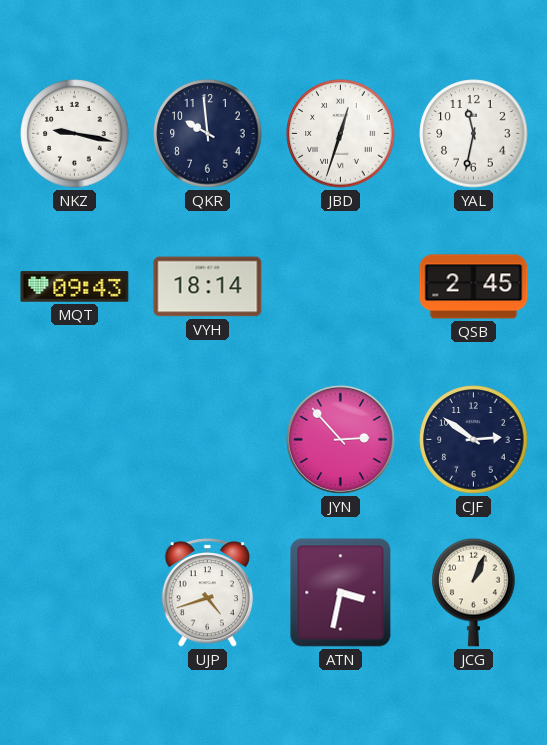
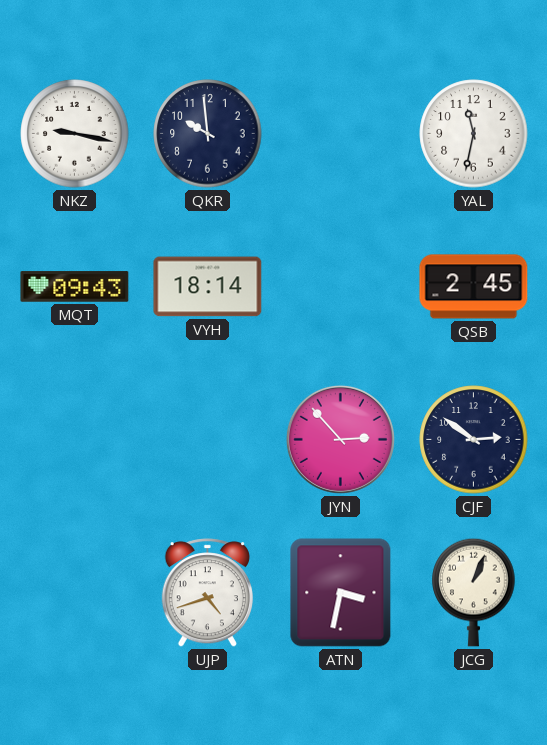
JBD: 12:33 -> none (341, 134)
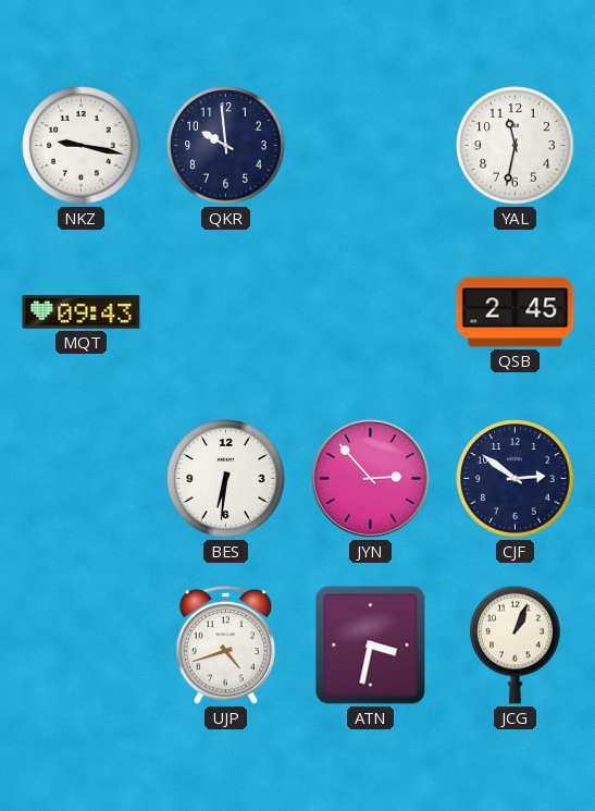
VYH: 18:14 -> none (208, 287)
BES: none -> 6:31 (226, 479)
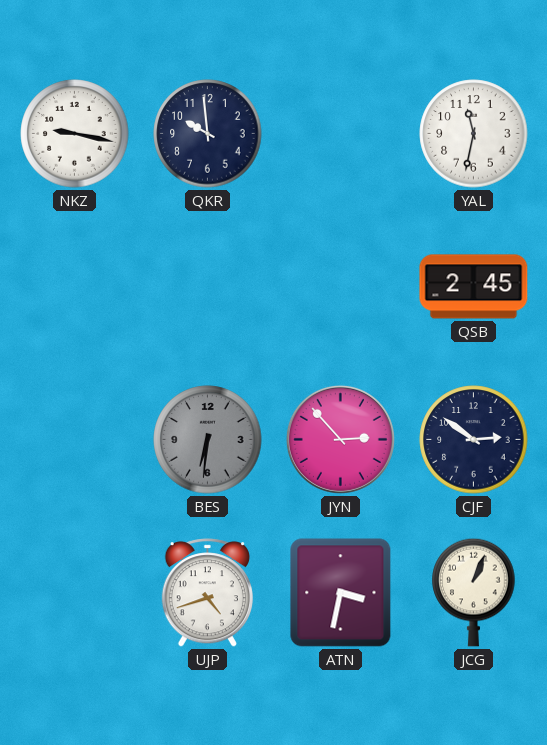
MQT: 09:43 -> none (82, 312)
BES dial: white -> grey (208, 440)
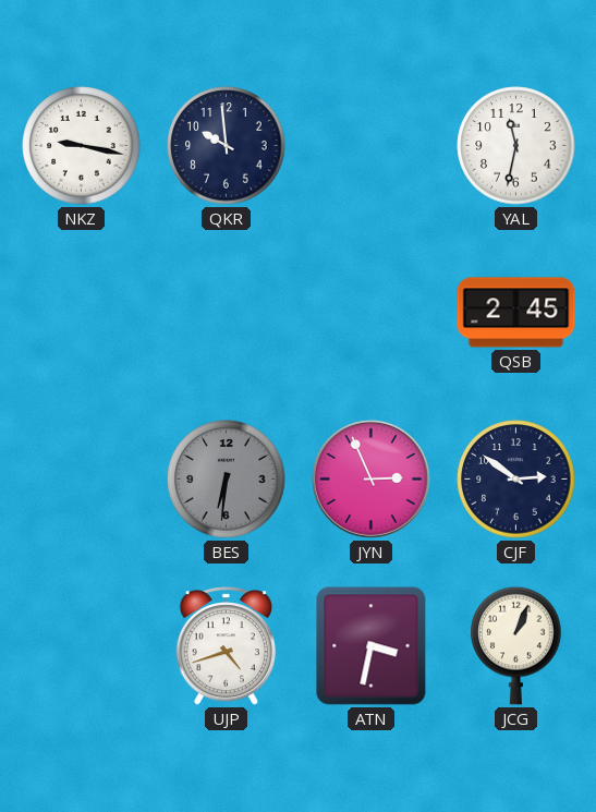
JYN: 2:53 -> 2:56 (370, 478)
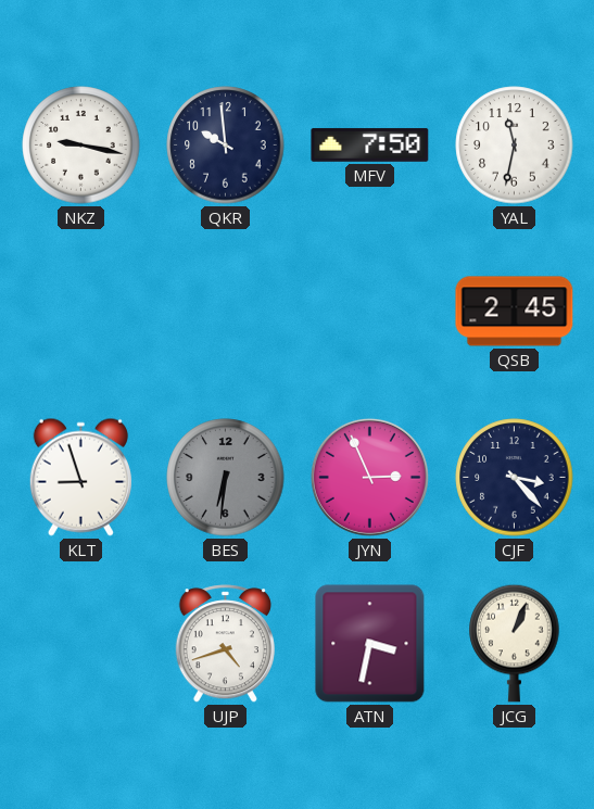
MFV: none -> 7:50 (370, 144)
KLT: none -> 8:57 (80, 477)
CJF: 2:51 -> 3:23 (515, 478)
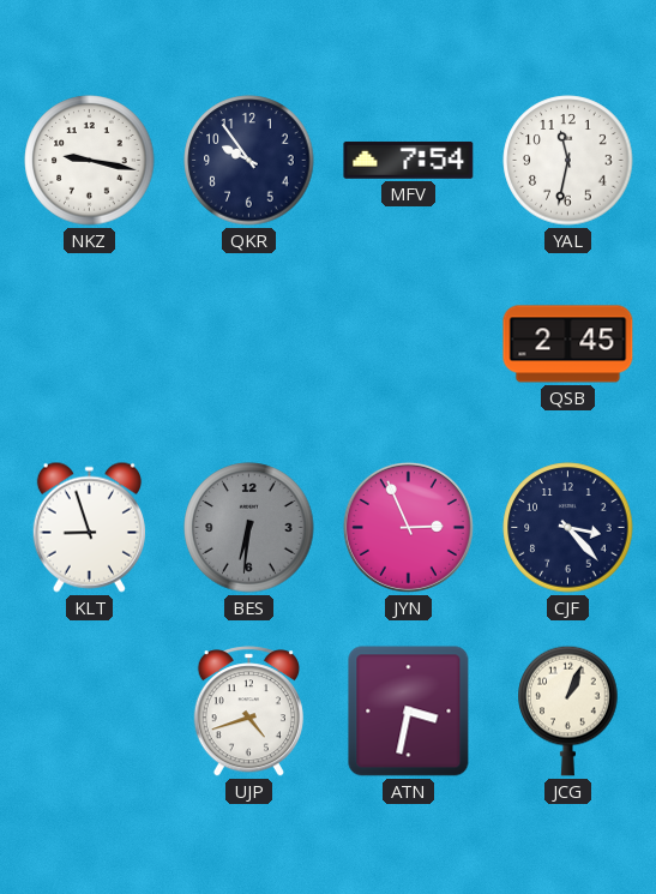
QKR: 9:59 -> 9:54 (249, 161)
MFV: 7:50 -> 7:54 (409, 160)
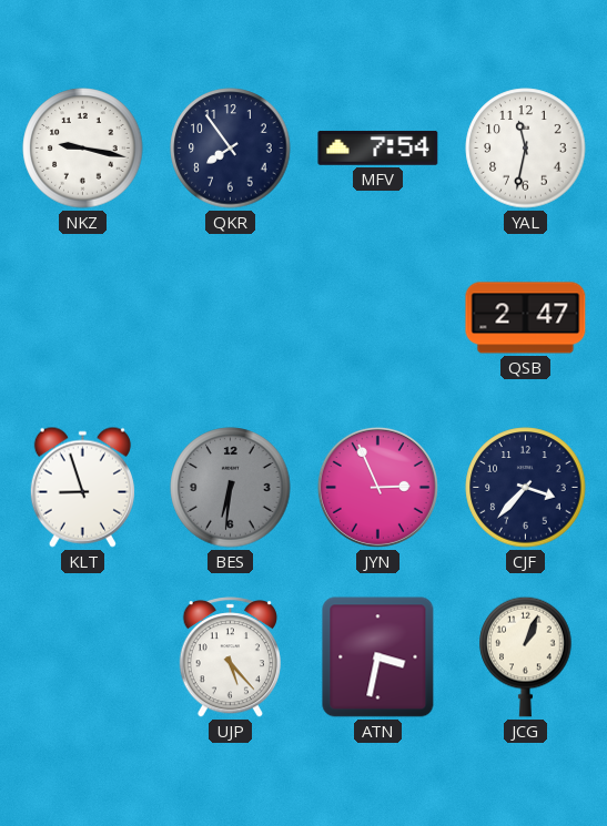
QKR: 9:54 -> 7:54 (231, 149)
QSB: 2:45 -> 2:47 (526, 318)
CJF: 3:23 -> 3:37 (526, 488)
UJP: 4:42 -> 5:23 (230, 657)
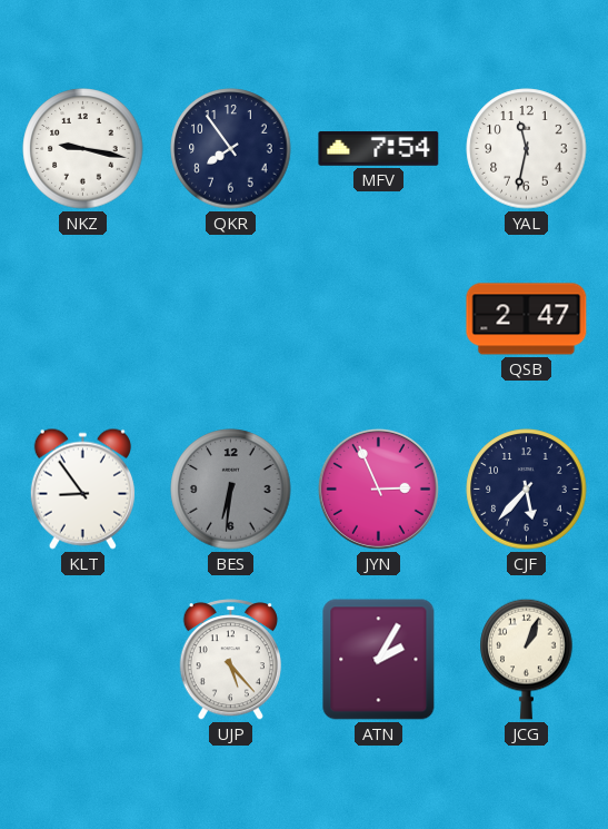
KLT: 8:57 -> 8:54 (82, 488)
CJF: 3:37 -> 5:37 (527, 490)
ATN: 3:32 -> 2:05 (379, 660)
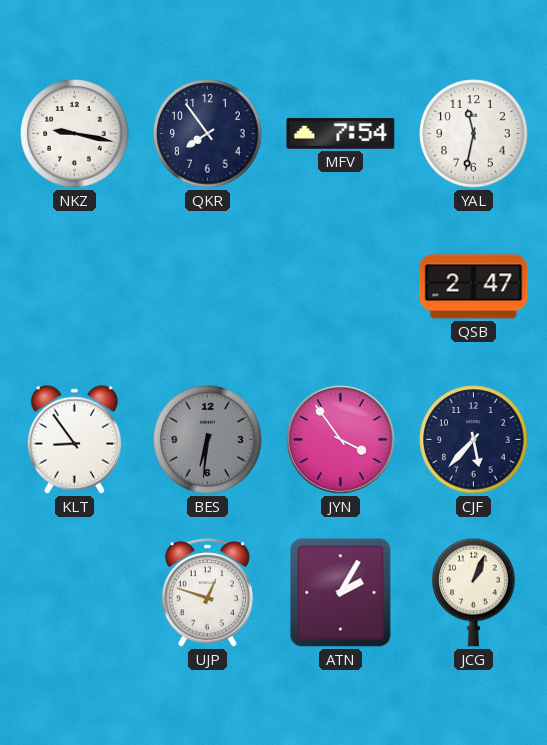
JYN: 2:56 -> 3:54 (340, 439)
UJP: 5:23 -> 12:48 (207, 593)
